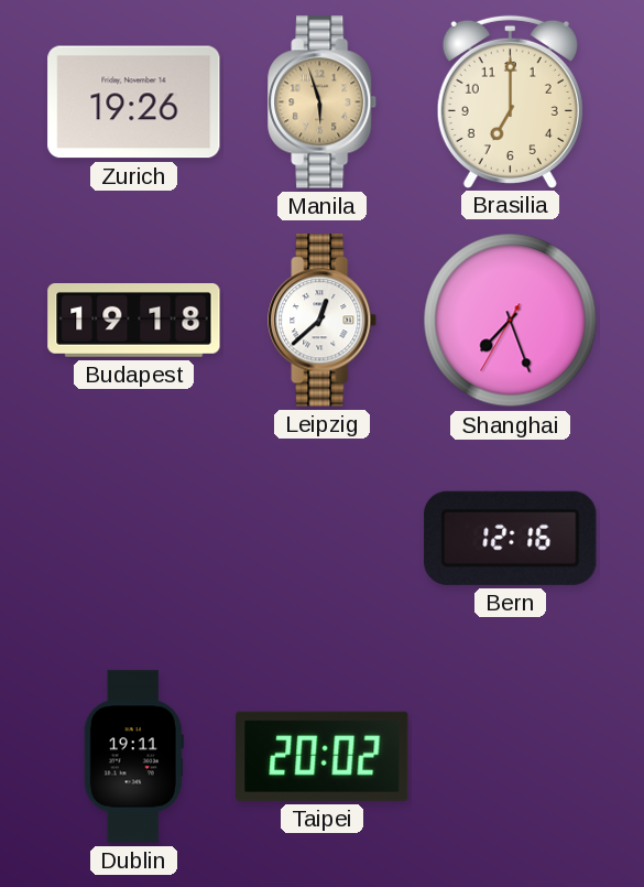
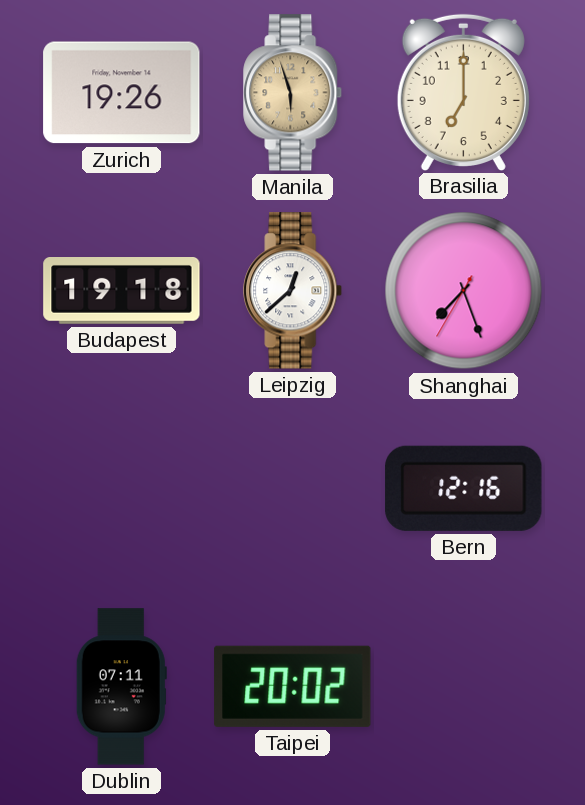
Dublin: 19:11 -> 07:11 (121, 687)
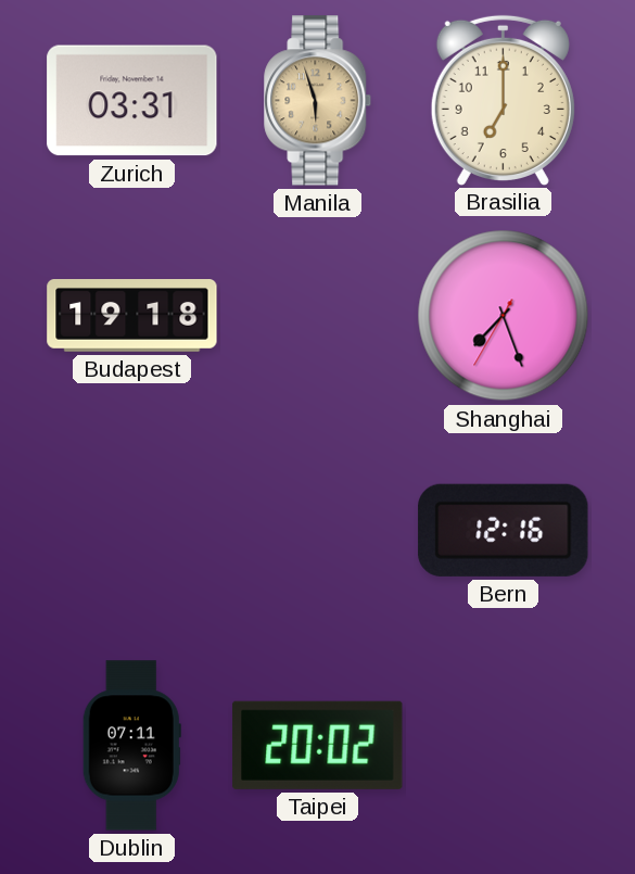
Zurich: 19:26 -> 03:31 (132, 101)
Leipzig: 12:38 -> none (293, 291)
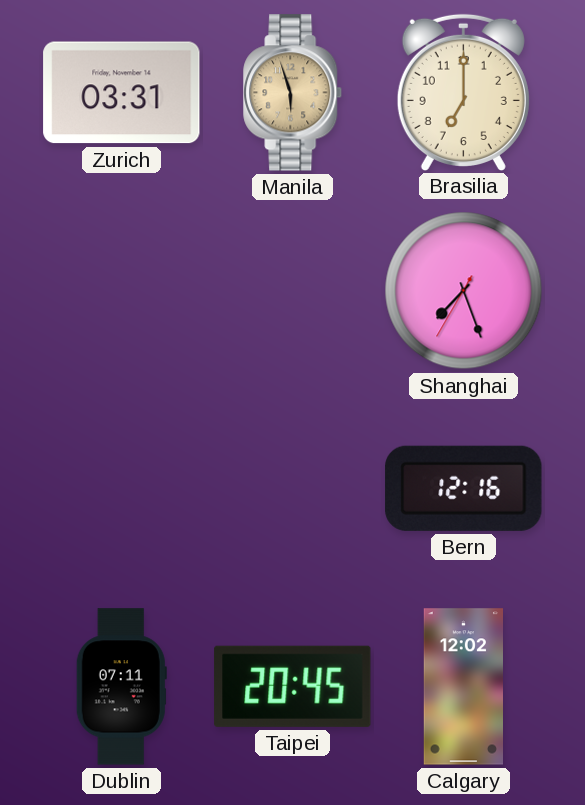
Budapest: 19:18 -> none (132, 316)
Taipei: 20:02 -> 20:45 (293, 686)
Calgary: none -> 12:02 (463, 687)
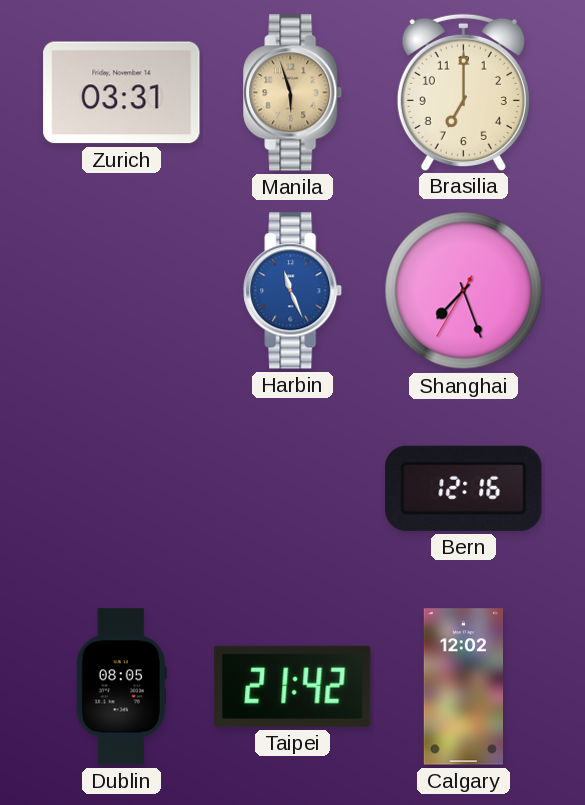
Harbin: none -> 11:26 (293, 291)
Dublin: 07:11 -> 08:05 (121, 687)
Taipei: 20:45 -> 21:42 (293, 686)
